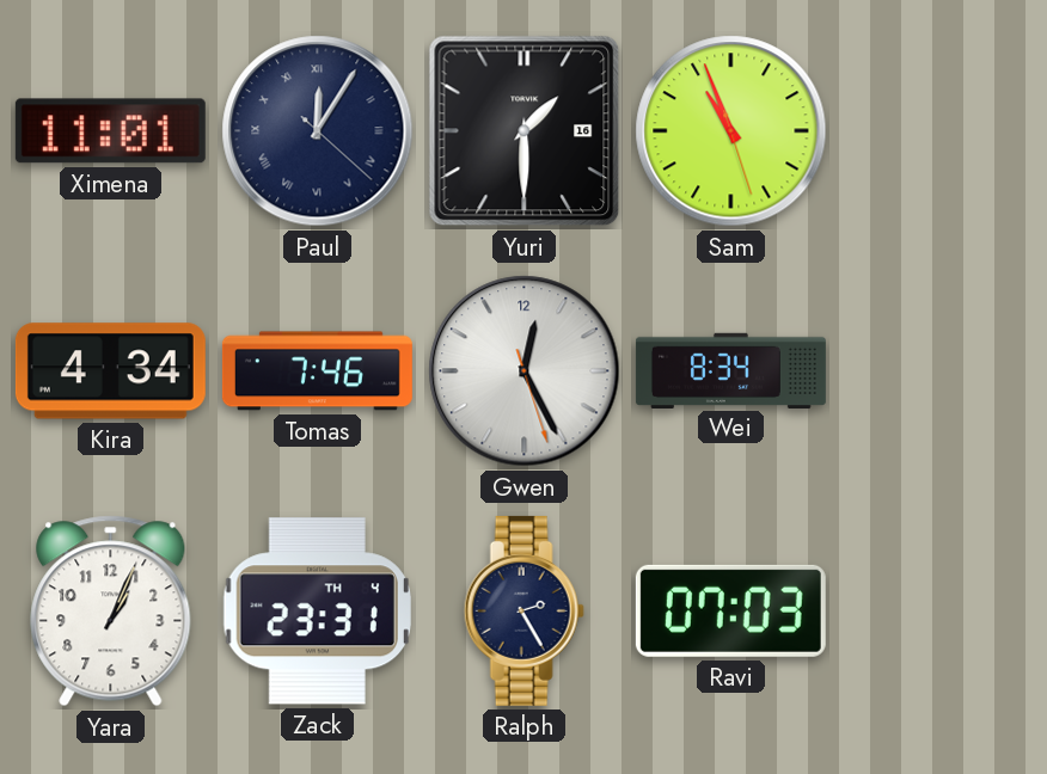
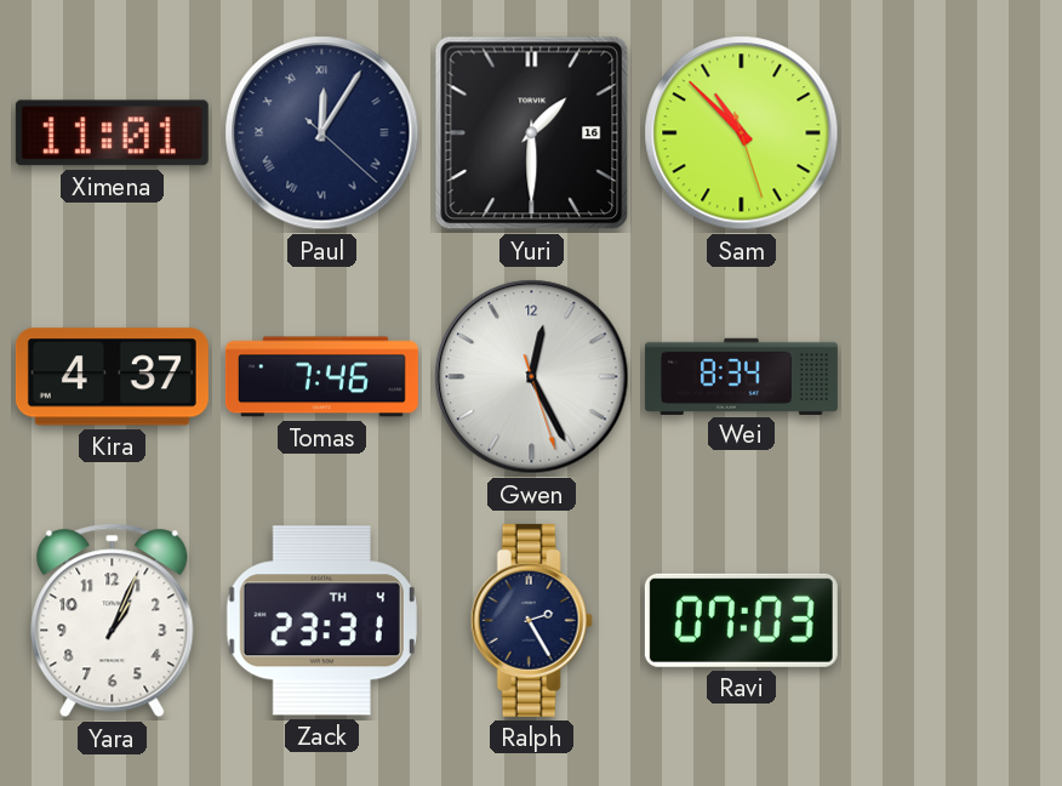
Sam: 10:56 -> 10:52 (742, 133)
Kira: 4:34 -> 4:37 (112, 377)
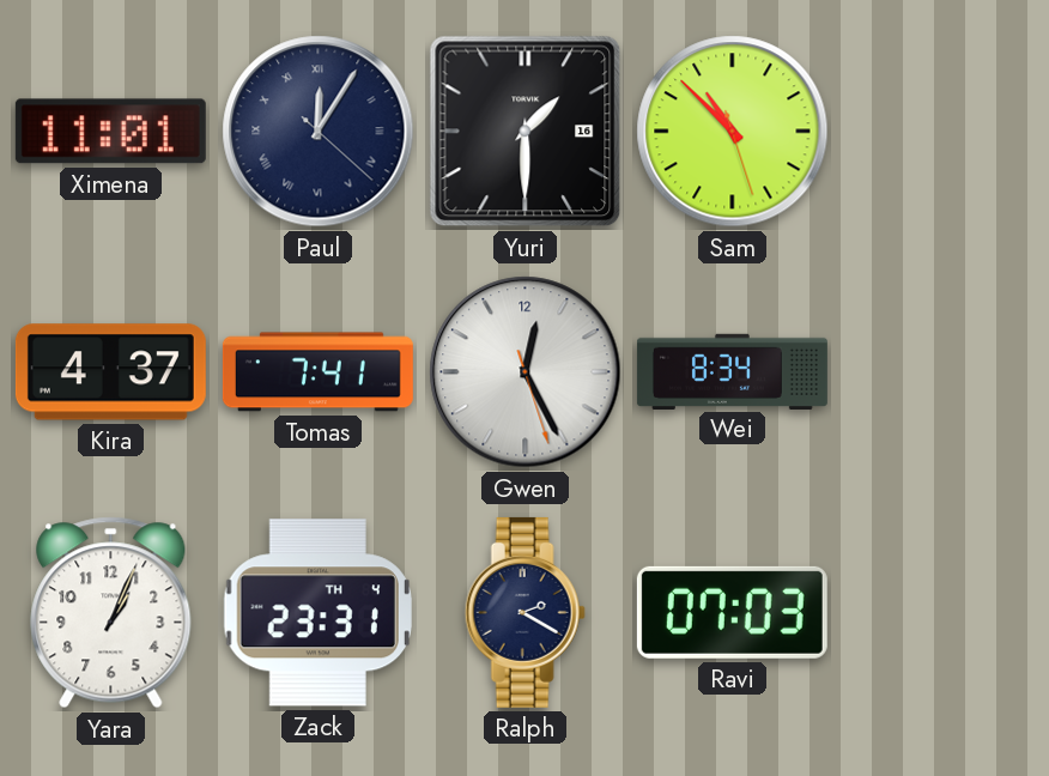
Tomas: 7:46 -> 7:41 (317, 372)
Ralph: 2:25 -> 2:20 (524, 612)
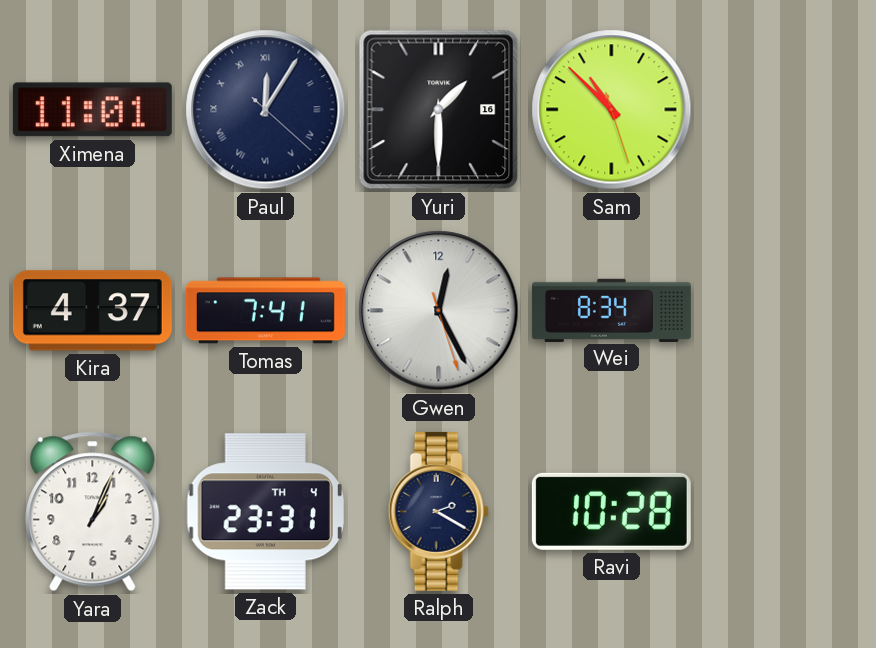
Ravi: 07:03 -> 10:28 (611, 511)
